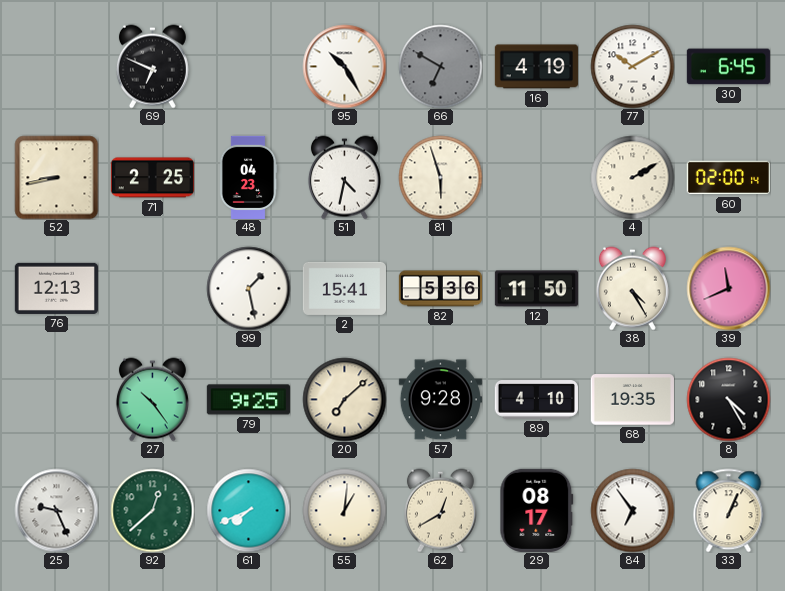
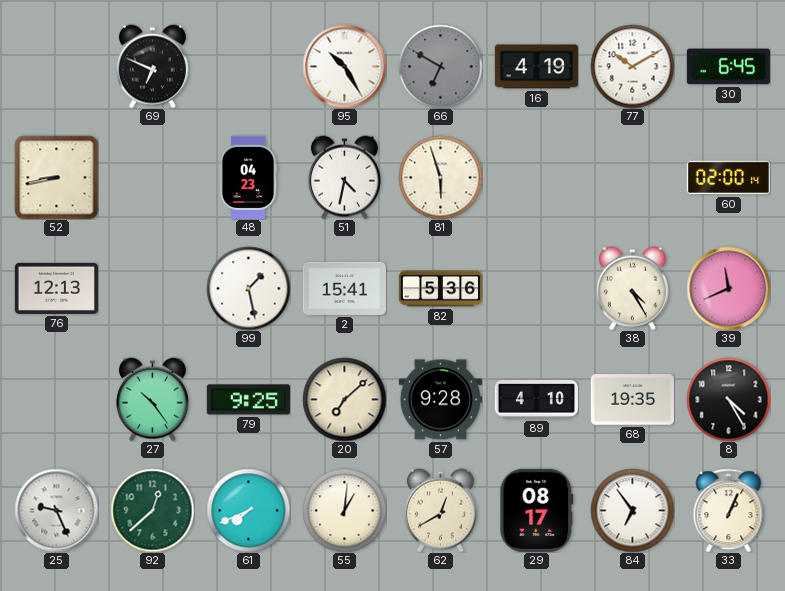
71: 2:25 -> none (152, 178)
4: 2:10 -> none (632, 177)
12: 11:50 -> none (536, 289)
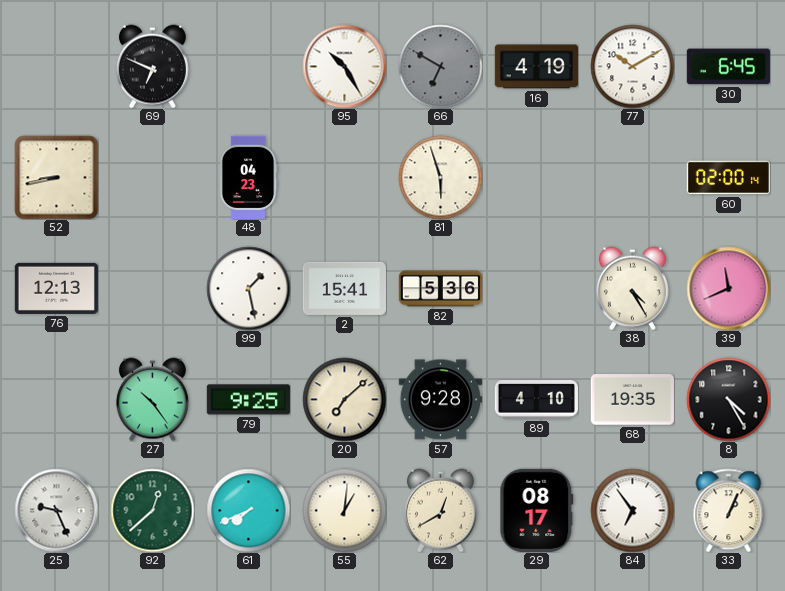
51: 4:32 -> none (344, 177)
